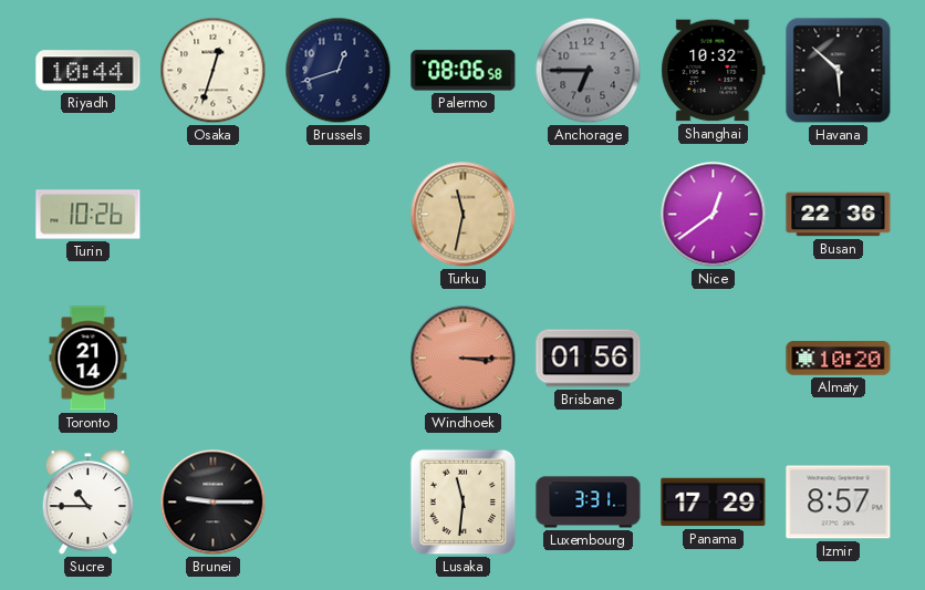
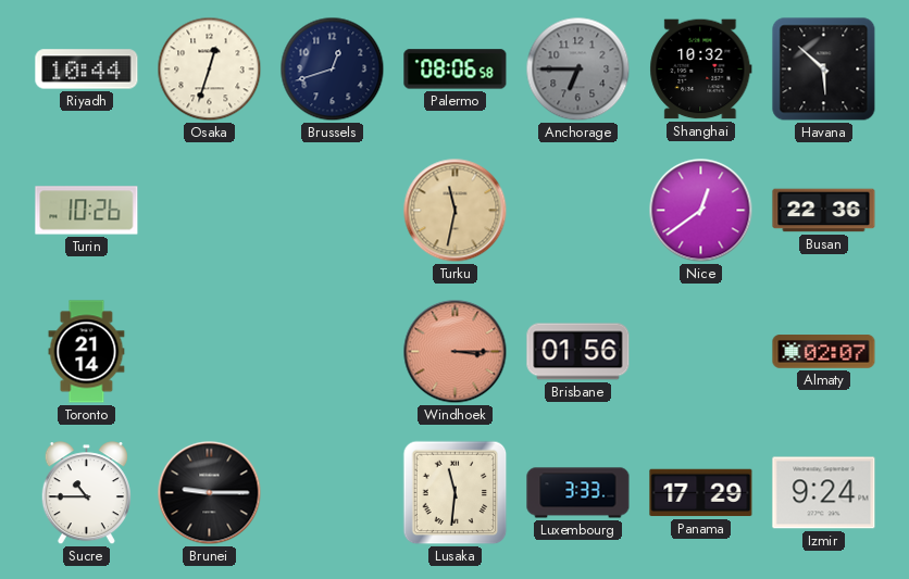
Almaty: 10:20 -> 02:07 (824, 352)
Luxembourg: 3:31 -> 3:33 (578, 493)
Izmir: 8:57 -> 9:24 (824, 493)
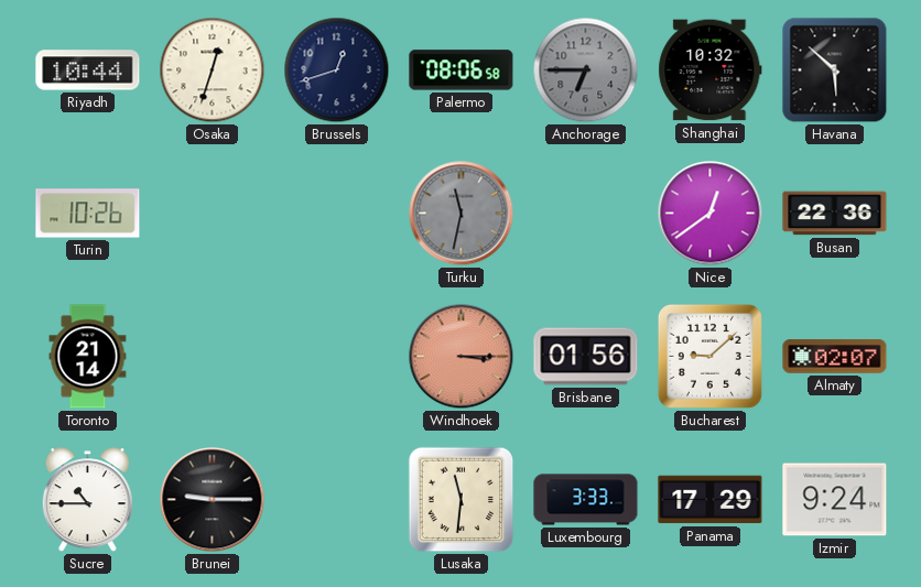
Turku dial: champagne -> grey (462, 214)
Bucharest: none -> 9:08 (709, 356)
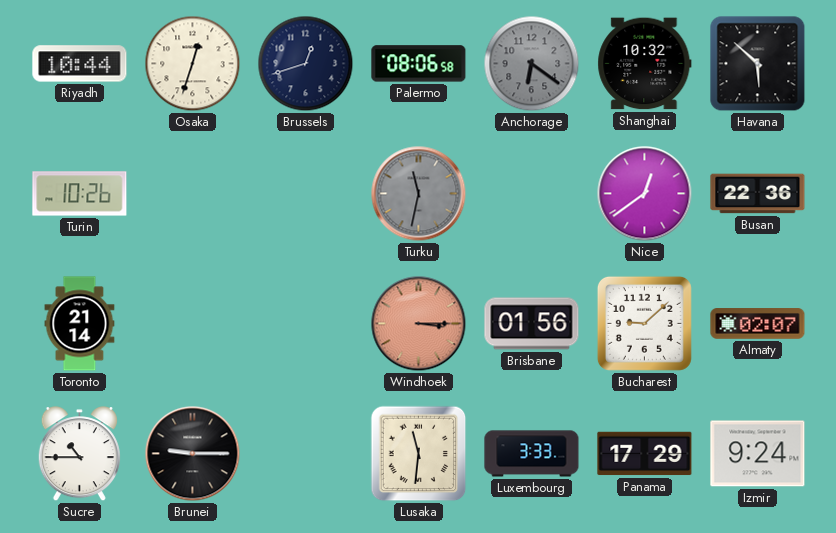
Anchorage: 6:45 -> 6:21 (532, 64)
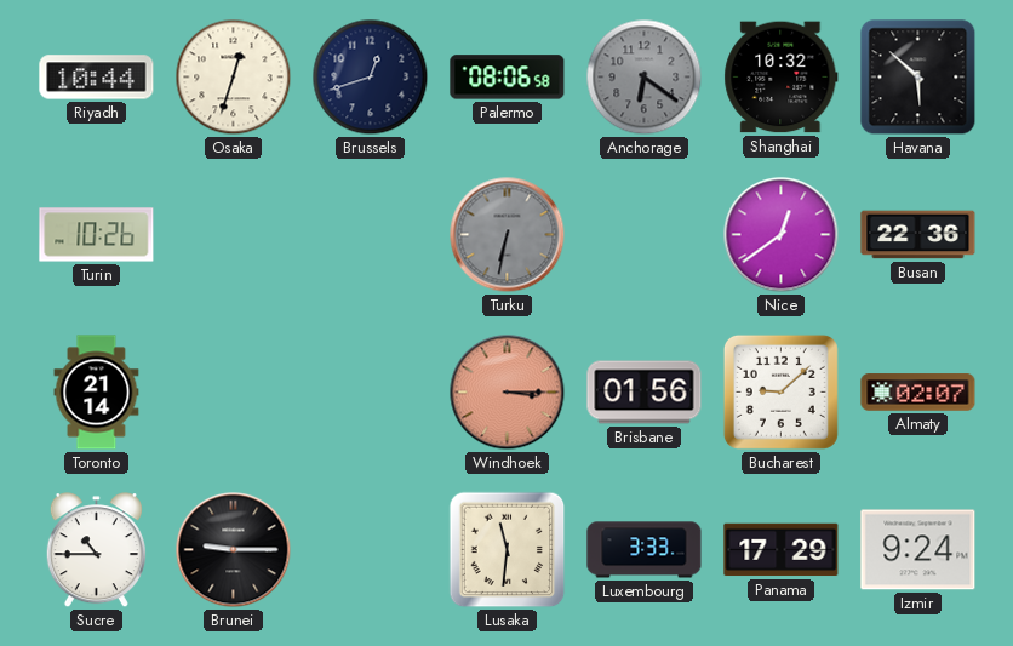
Turku: 11:32 -> 6:32 (508, 235)
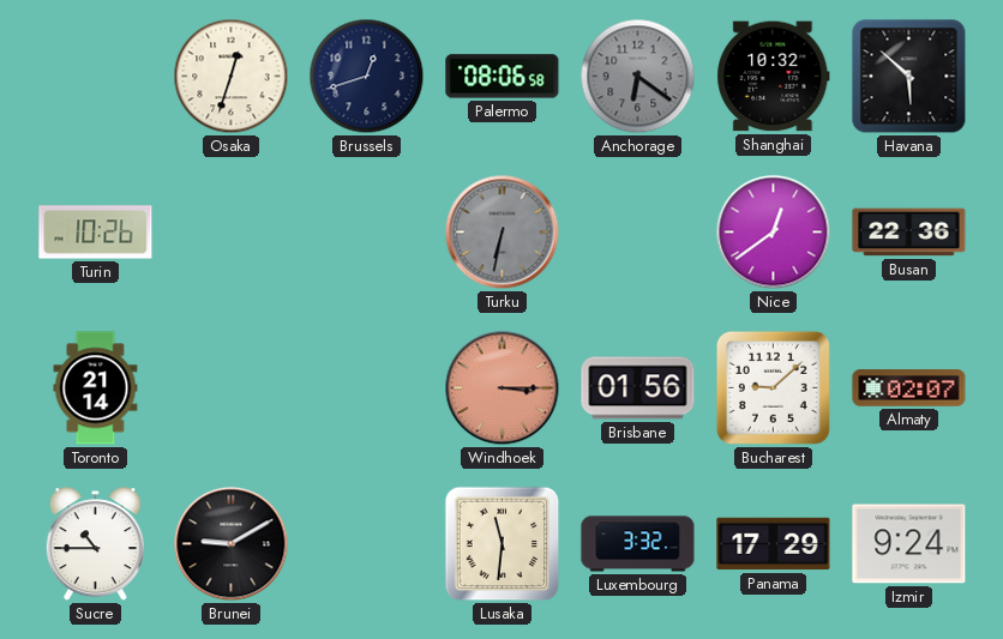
Riyadh: 10:44 -> none (97, 78)
Brunei: 9:15 -> 9:10 (232, 544)
Luxembourg: 3:33 -> 3:32 (638, 544)
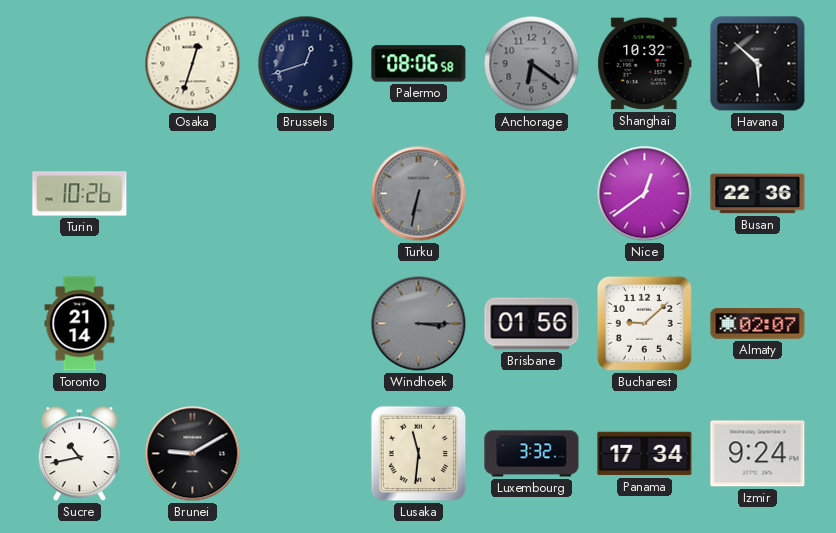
Windhoek dial: salmon -> grey (419, 324)
Sucre: 10:45 -> 10:43 (79, 454)
Panama: 17:29 -> 17:34 (645, 454)
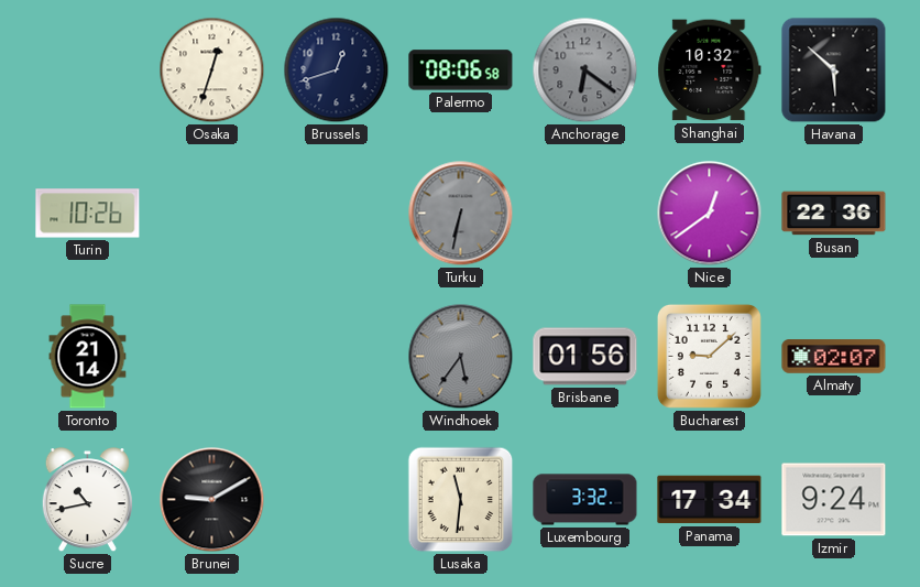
Windhoek: 3:15 -> 5:36 (461, 357)
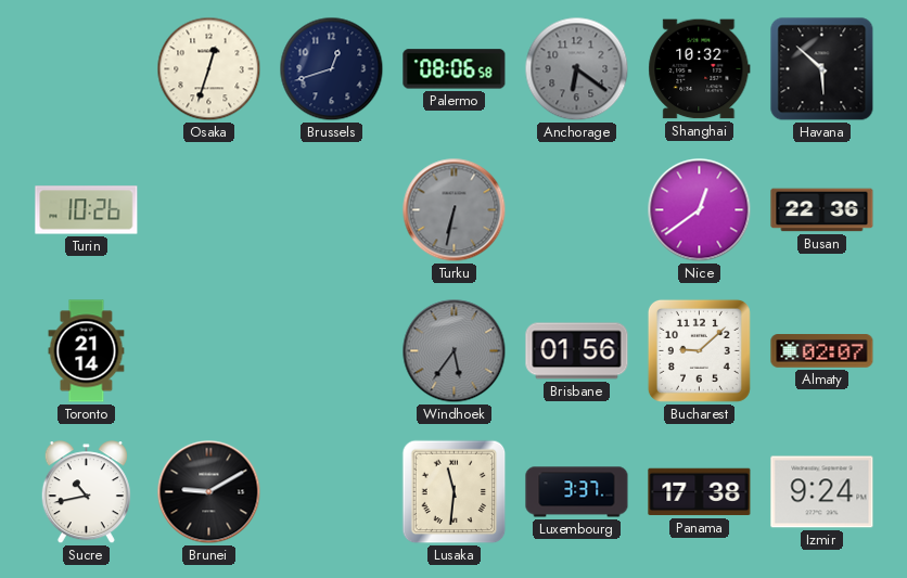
Luxembourg: 3:32 -> 3:37 (577, 492)
Panama: 17:34 -> 17:38 (700, 492)
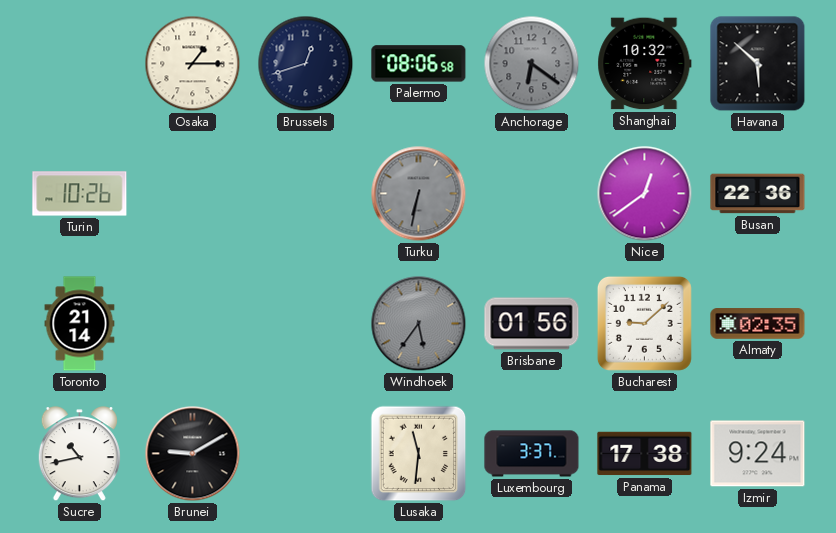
Osaka: 12:33 -> 1:15 (193, 64)
Almaty: 02:07 -> 02:35 (758, 324)
